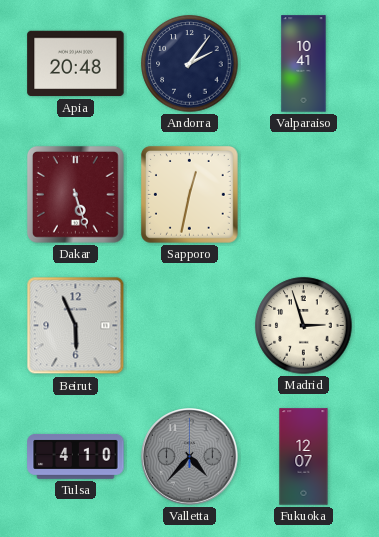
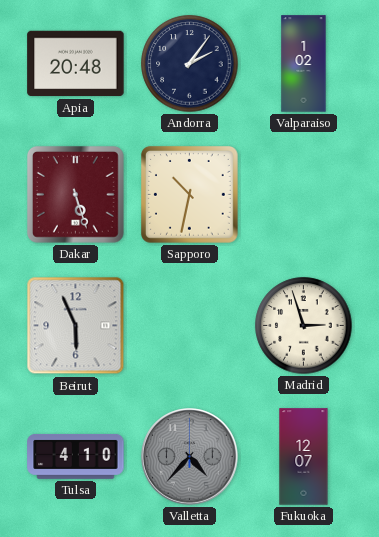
Valparaiso: 10:41 -> 1:02 (304, 64)
Sapporo: 12:32 -> 10:32 (190, 195)
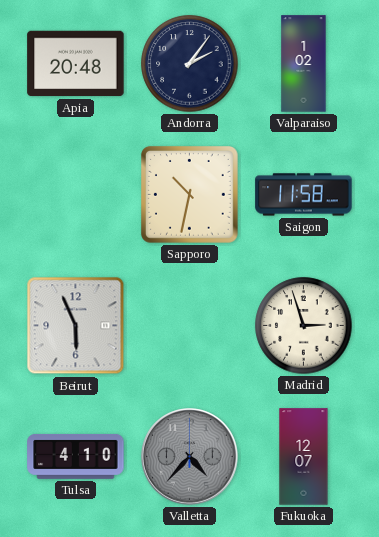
Dakar: 5:27 -> none (75, 194)
Saigon: none -> 11:58 (304, 195)
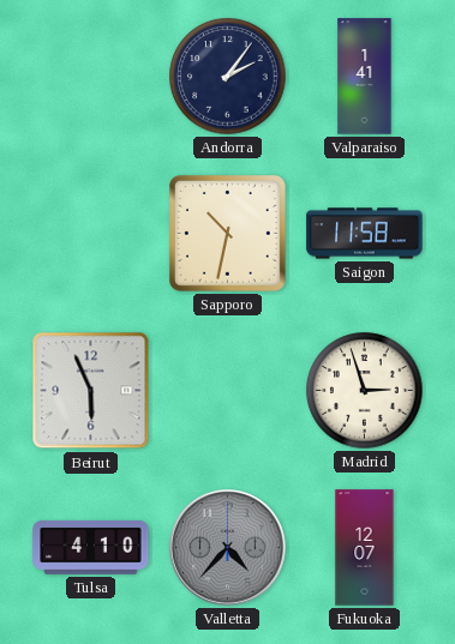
Apia: 20:48 -> none (76, 64)
Valparaiso: 1:02 -> 1:41 (365, 77)
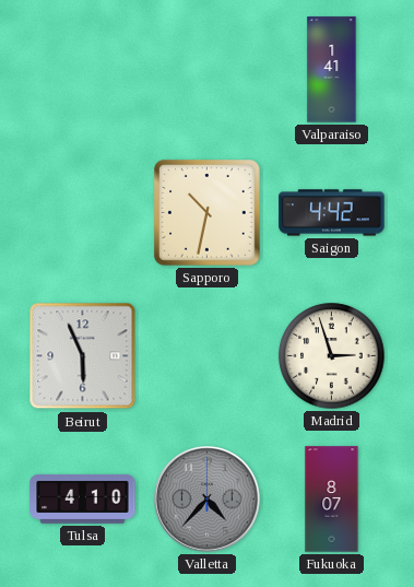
Andorra: 2:06 -> none (228, 77)
Saigon: 11:58 -> 4:42 (332, 213)
Fukuoka: 12:07 -> 8:07 (332, 500)
